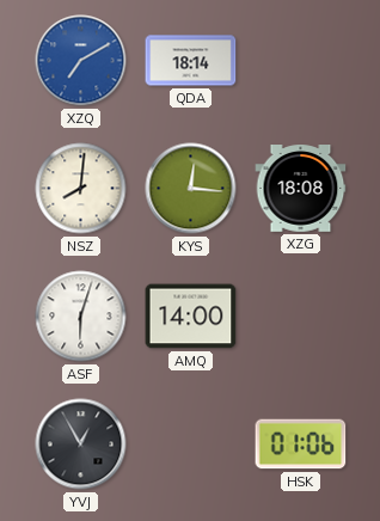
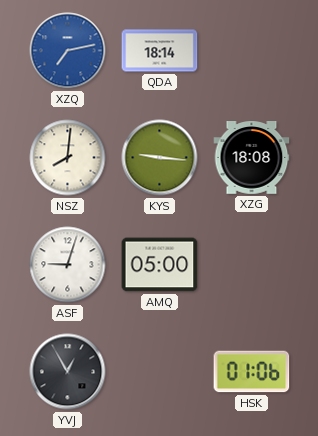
XZQ: 7:10 -> 7:13 (68, 51)
KYS: 12:16 -> 9:16 (160, 158)
ASF: 6:03 -> 9:03 (68, 265)
AMQ: 14:00 -> 05:00 (160, 265)
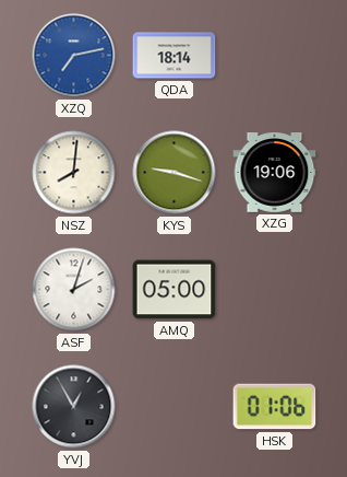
KYS: 9:16 -> 9:18 (175, 173)
XZG: 18:08 -> 19:06 (275, 173)
ASF: 9:03 -> 2:03 (74, 290)
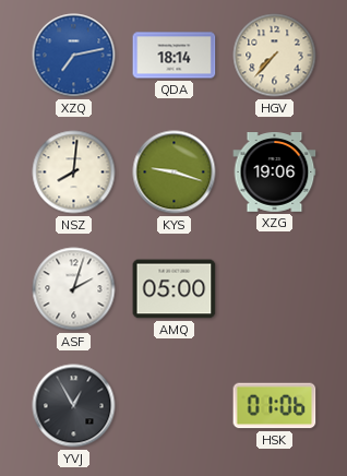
HGV: none -> 7:37 (275, 56)
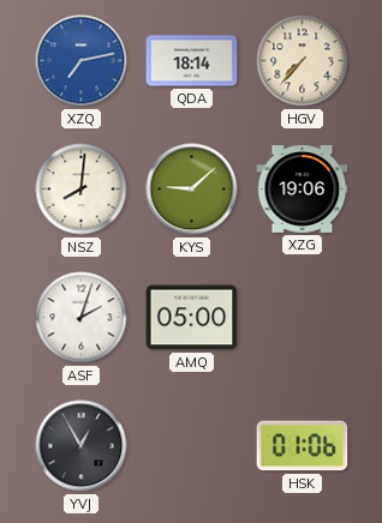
KYS: 9:18 -> 9:08 (192, 190)
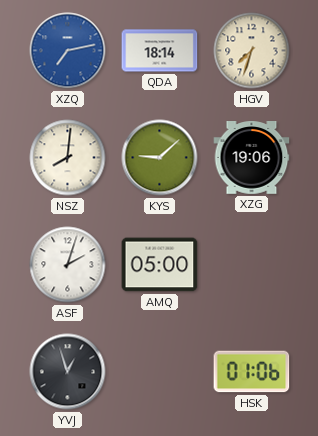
HGV: 7:37 -> 7:33 (252, 51)
YVJ: 12:55 -> 12:57 (68, 372)
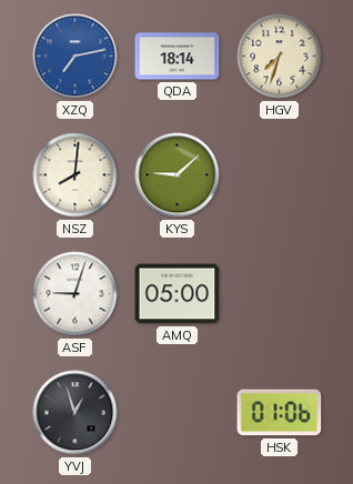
XZG: 19:06 -> none (252, 158)
ASF: 2:03 -> 9:03 (75, 294)
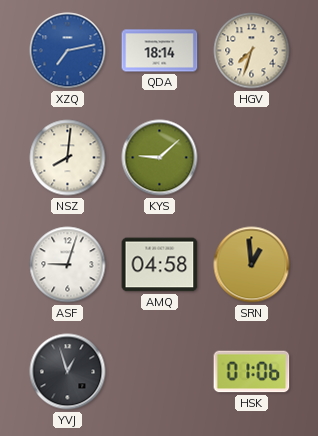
AMQ: 05:00 -> 04:58 (160, 265)
SRN: none -> 12:59 (252, 265)
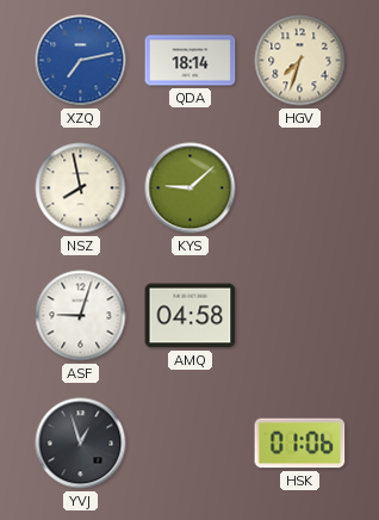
NSZ: 8:01 -> 7:58 (81, 188)
SRN: 12:59 -> none (252, 265)
